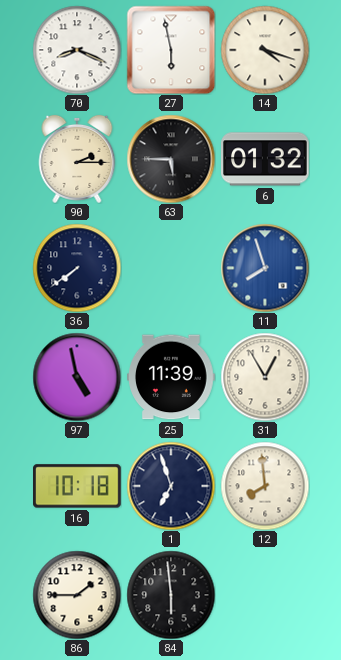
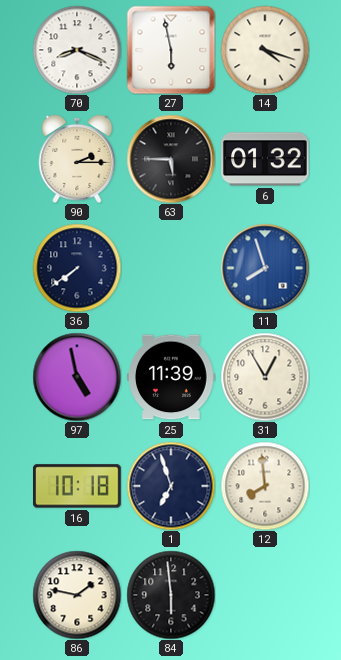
86: 1:45 -> 1:47 (77, 595)
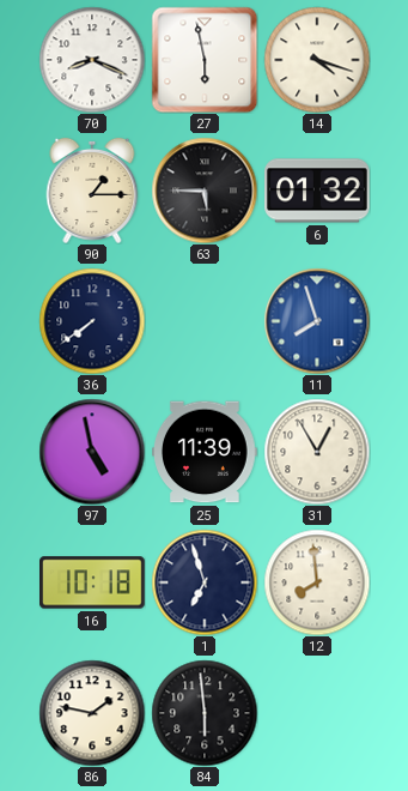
90: 2:15 -> 1:15 (92, 191)
